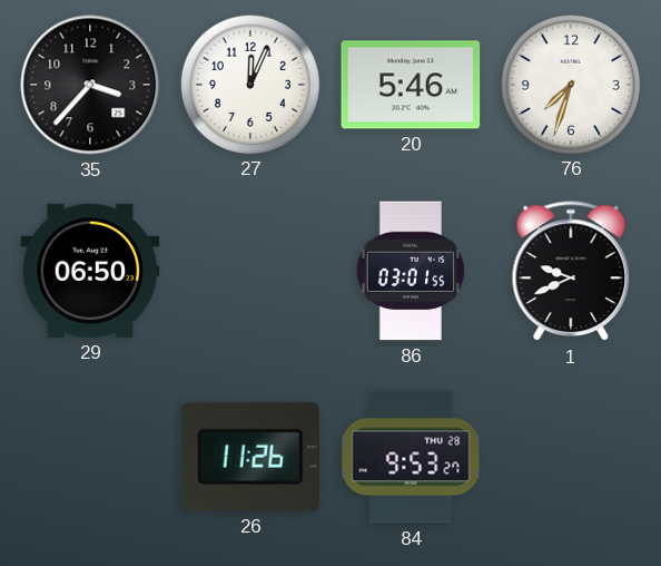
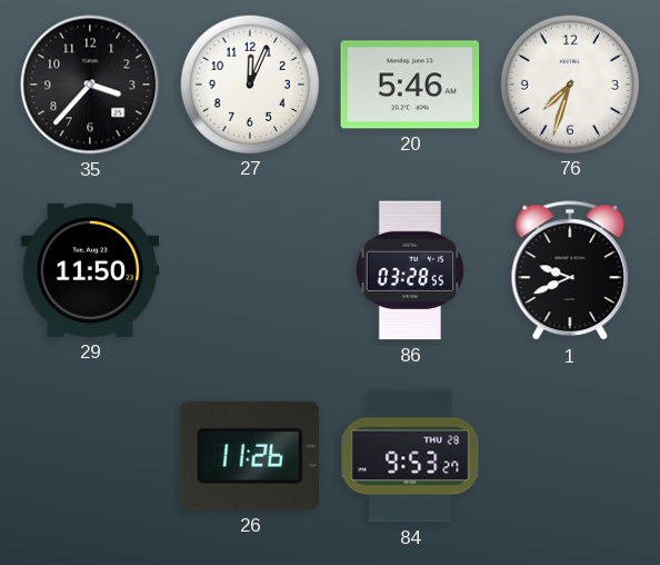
29: 06:50 -> 11:50 (90, 270)
86: 03:01 -> 03:28 (410, 270)
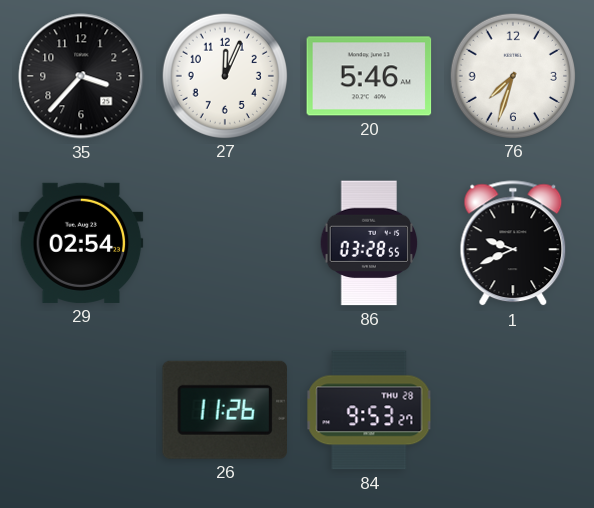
29: 11:50 -> 02:54 (81, 243)
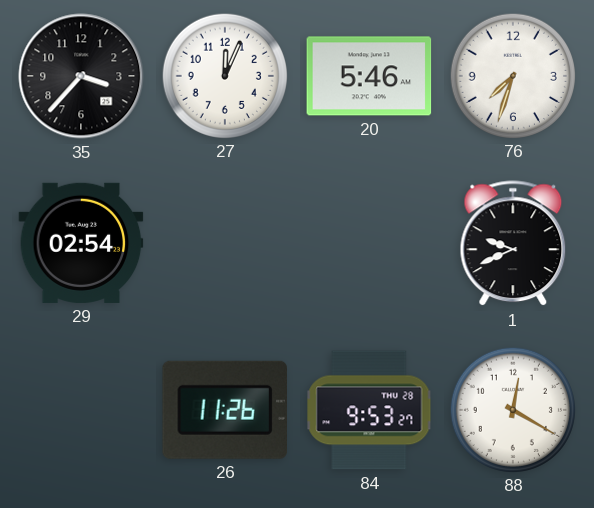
86: 03:28 -> none (369, 243)
88: none -> 12:20 (512, 409)
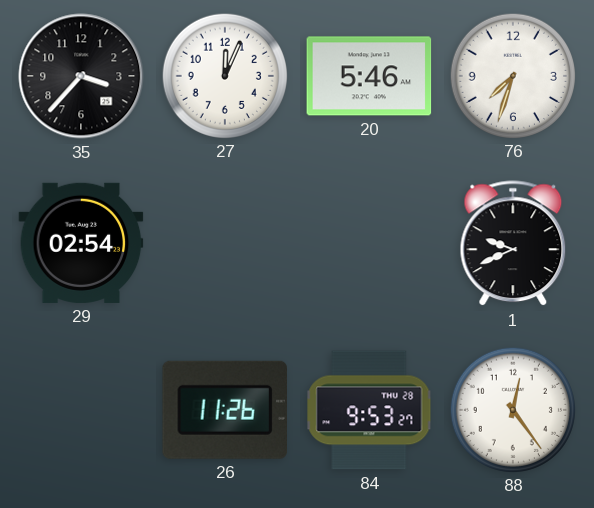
88: 12:20 -> 12:24 (512, 409)
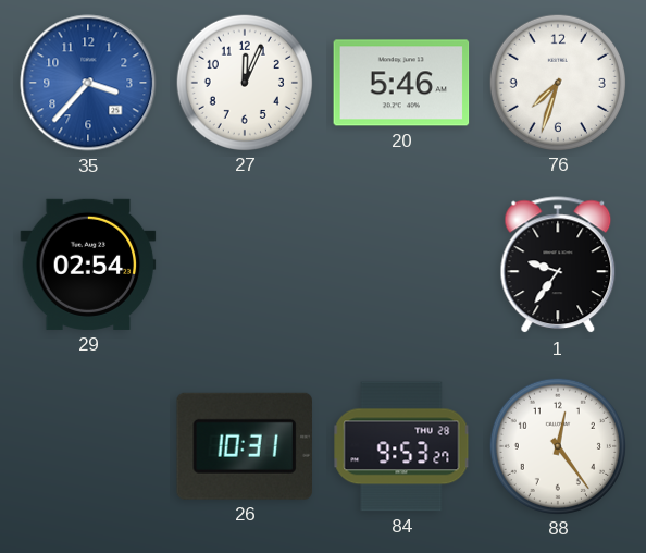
35 dial: black -> blue (88, 83)
1: 9:41 -> 9:36 (558, 266)
26: 11:26 -> 10:31 (244, 446)
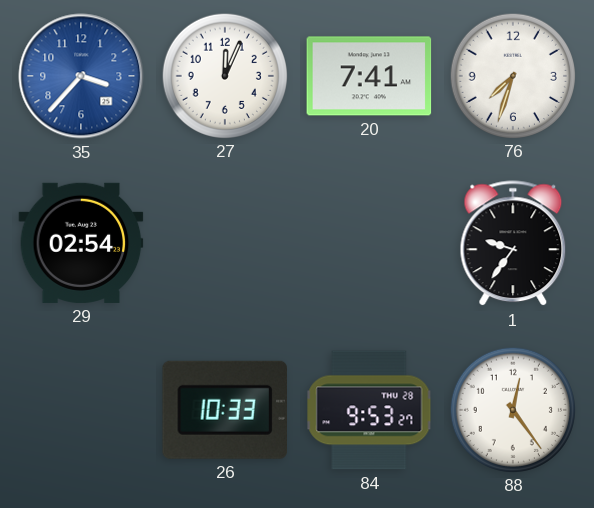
20: 5:46 -> 7:41 (369, 76)
26: 10:31 -> 10:33 (224, 410)
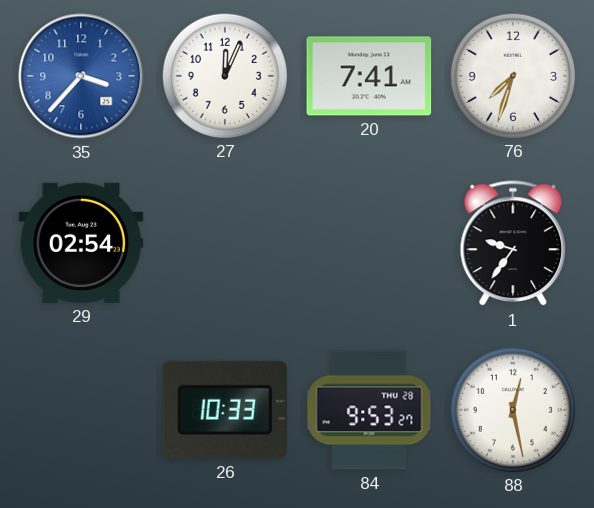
88: 12:24 -> 12:28 (512, 409)
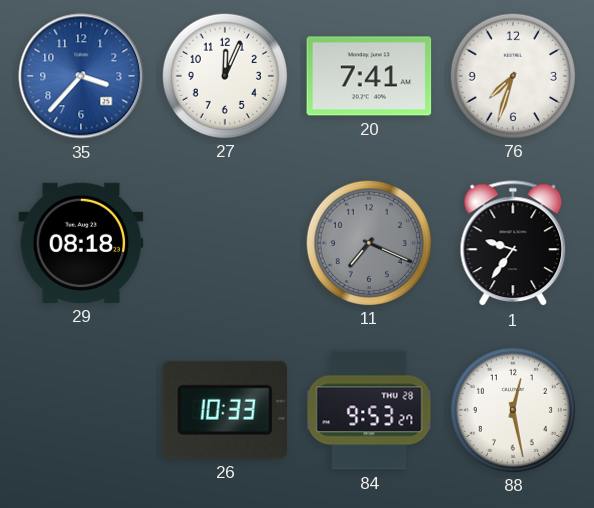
29: 02:54 -> 08:18 (81, 243)
11: none -> 7:19 (368, 242)
